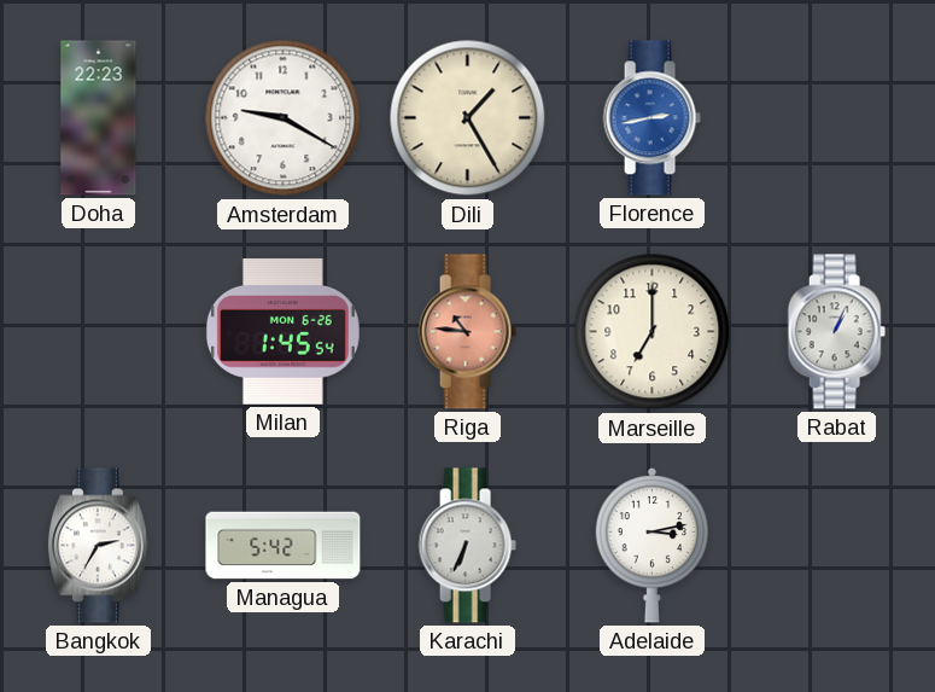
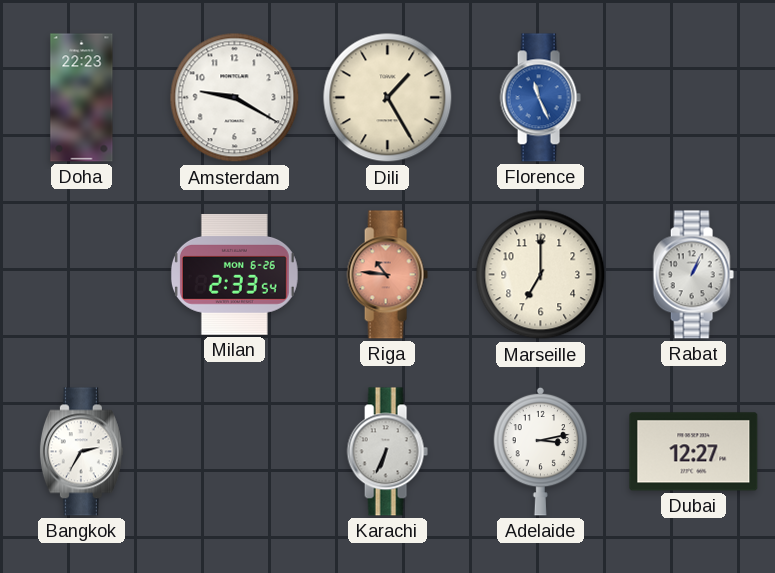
Florence: 2:43 -> 11:26 (540, 98)
Milan: 1:45 -> 2:33 (234, 274)
Managua: 5:42 -> none (284, 546)
Dubai: none -> 12:27 (694, 452)
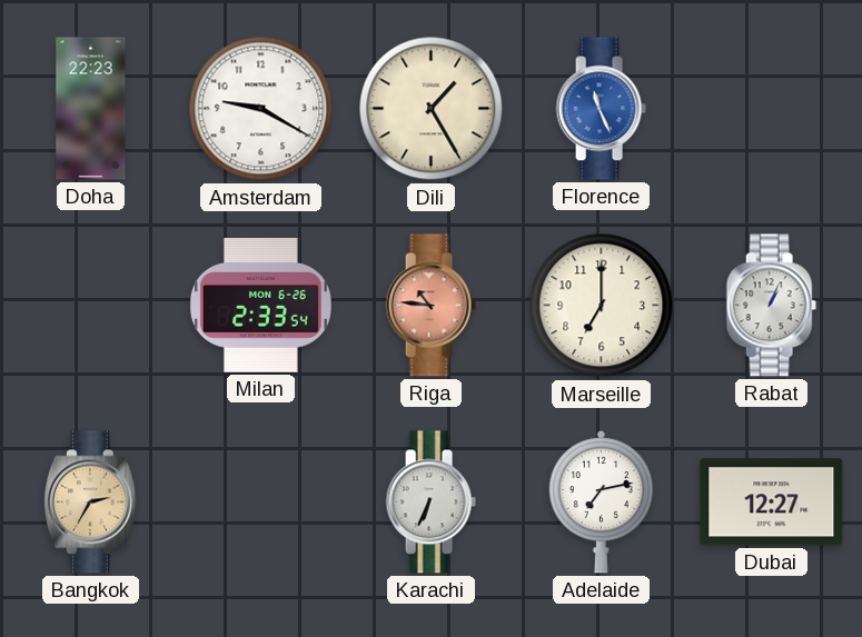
Bangkok dial: white -> champagne (90, 502)
Adelaide: 3:13 -> 7:13 (602, 501)
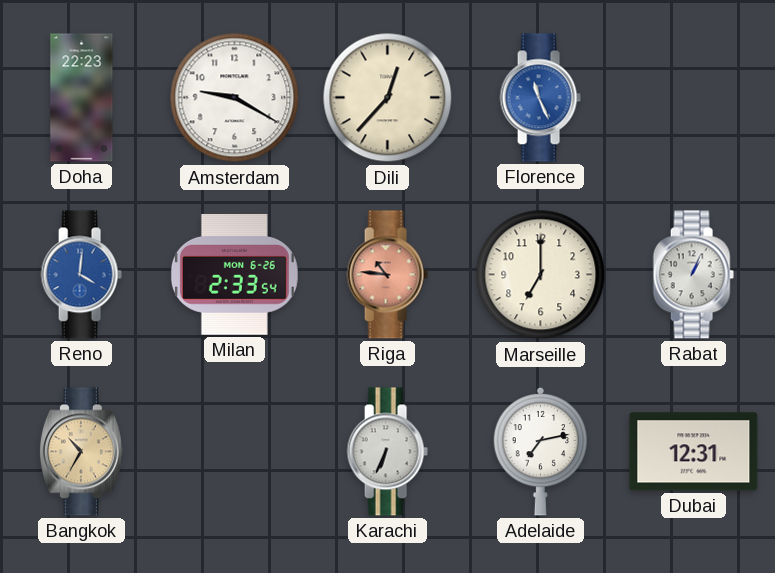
Dili: 1:25 -> 12:37 (388, 98)
Reno: none -> 4:01 (81, 275)
Bangkok: 2:35 -> 10:35 (81, 452)
Dubai: 12:27 -> 12:31 (694, 452)
